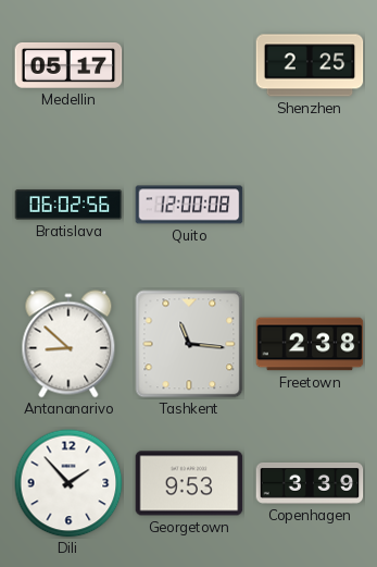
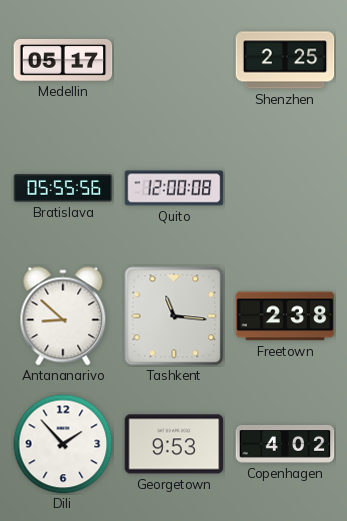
Bratislava: 06:02 -> 05:55 (63, 188)
Copenhagen: 3:39 -> 4:02 (285, 445)
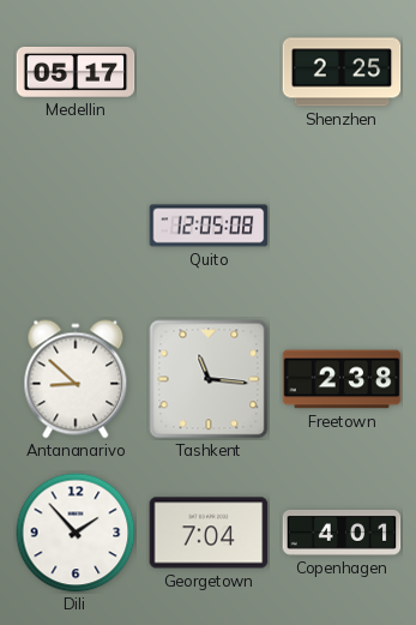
Bratislava: 05:55 -> none (63, 188)
Quito: 12:00 -> 12:05 (209, 226)
Georgetown: 9:53 -> 7:04 (209, 533)
Copenhagen: 4:02 -> 4:01 (342, 534)
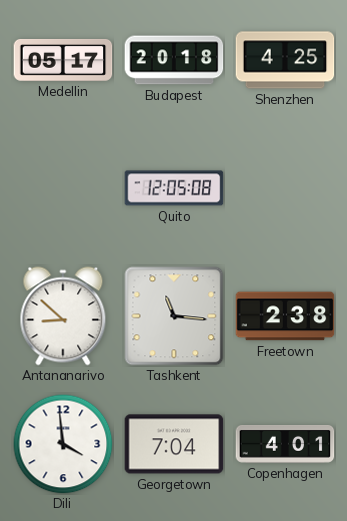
Budapest: none -> 20:18 (174, 60)
Shenzhen: 2:25 -> 4:25 (285, 60)
Dili: 1:53 -> 3:59 (63, 444)
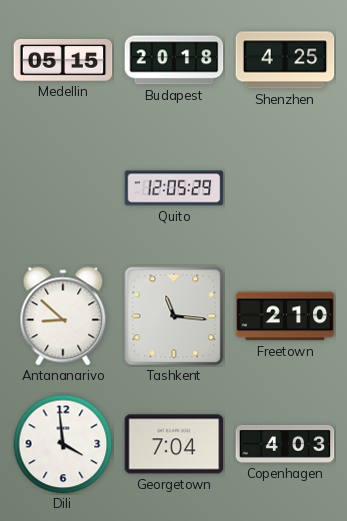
Medellin: 05:17 -> 05:15 (63, 61)
Quito: 12:05:08 -> 12:05:29 (174, 188)
Freetown: 2:38 -> 2:10 (285, 316)
Copenhagen: 4:01 -> 4:03 (285, 445)
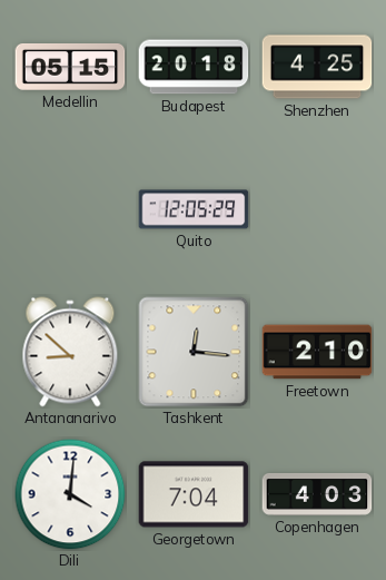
Tashkent: 11:16 -> 12:16 (194, 352)
Dili: 3:59 -> 4:01 (70, 494)
